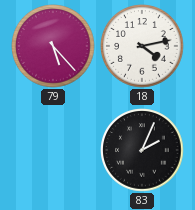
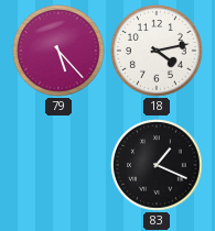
83: 2:04 -> 1:19 (157, 165)
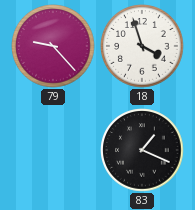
79: 5:23 -> 9:23 (53, 46)
18: 4:13 -> 3:57 (142, 46)
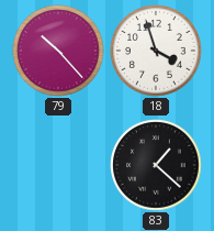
79: 9:23 -> 10:23 (58, 51)
83: 1:19 -> 1:22 (156, 165)
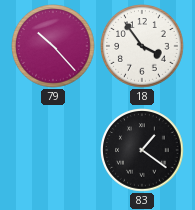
18: 3:57 -> 3:54 (142, 46)
83: 1:22 -> 1:21 (142, 150)
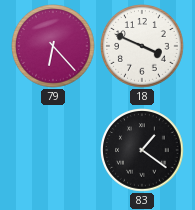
79: 10:23 -> 6:23 (53, 46)
18: 3:54 -> 3:49 (142, 46)
